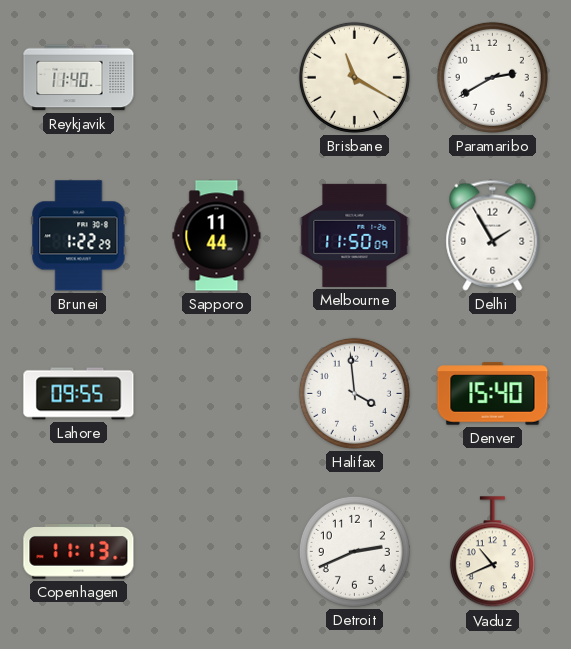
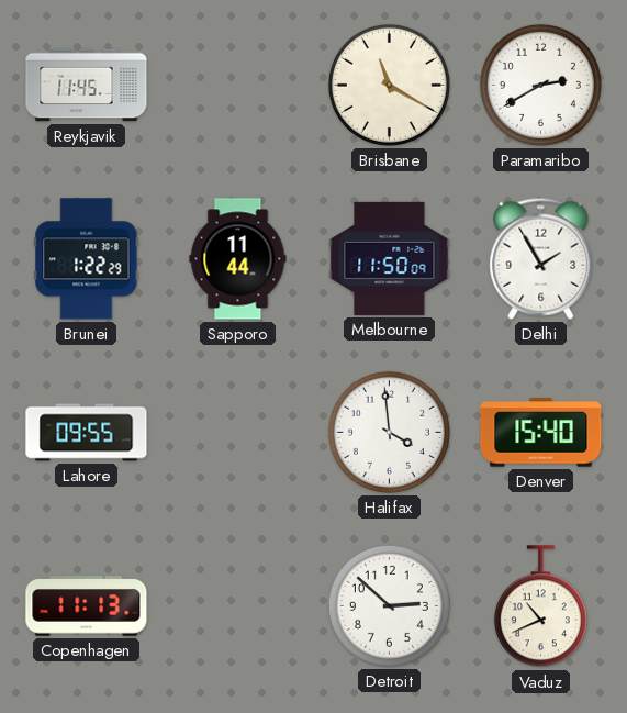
Reykjavik: 11:40 -> 11:45 (87, 86)
Detroit: 2:41 -> 2:52 (389, 605)
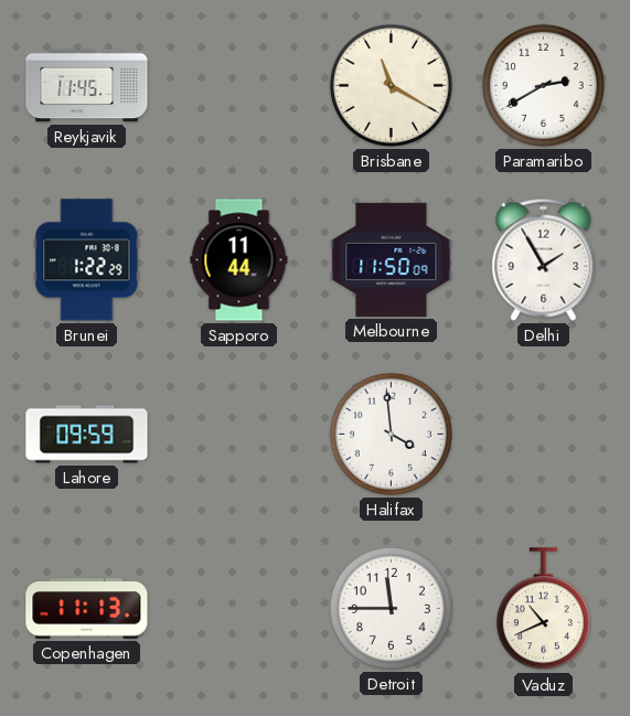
Lahore: 09:55 -> 09:59 (87, 435)
Denver: 15:40 -> none (541, 433)
Detroit: 2:52 -> 11:45 (391, 608)
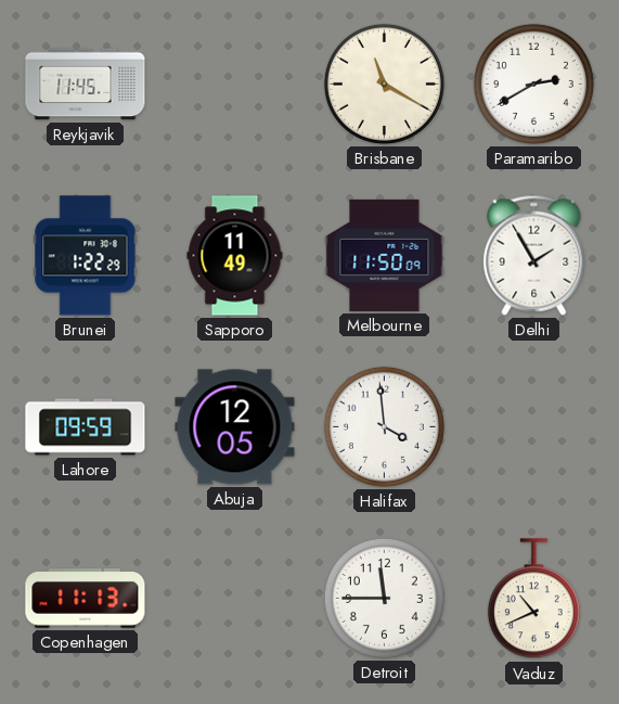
Sapporo: 11:44 -> 11:49 (235, 256)
Abuja: none -> 12:05 (235, 427)
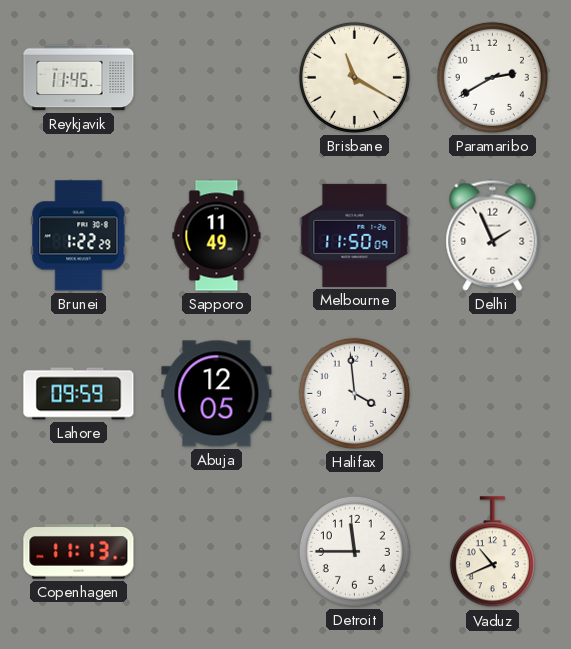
Delhi: 1:55 -> 1:56 (493, 235)
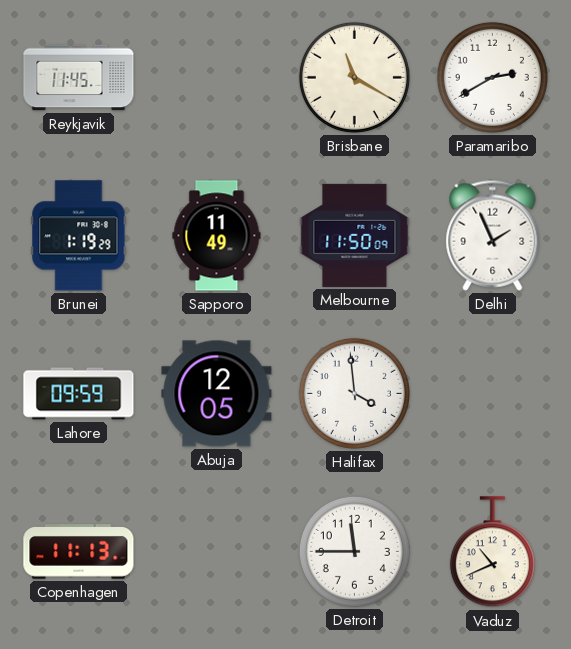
Brunei: 1:22 -> 1:19 (79, 236)
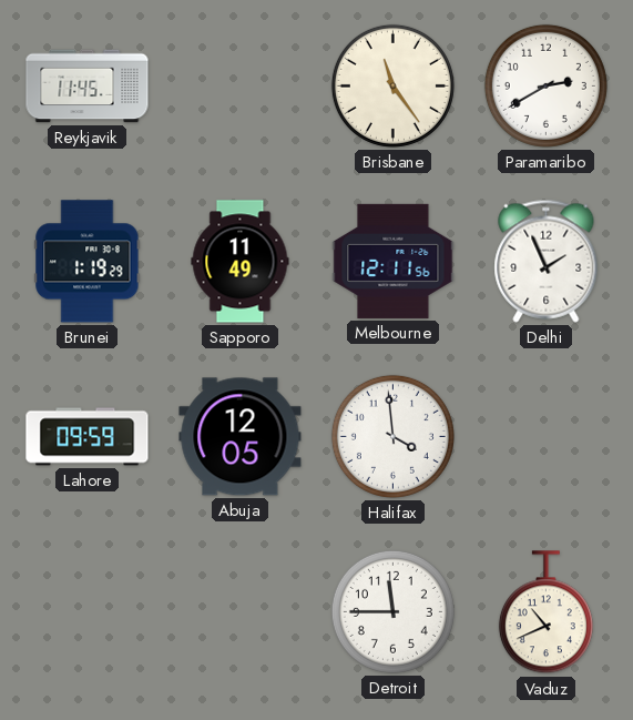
Brisbane: 11:20 -> 11:24 (392, 85)
Melbourne: 11:50 -> 12:11 (394, 261)
Copenhagen: 11:13 -> none (79, 552)
